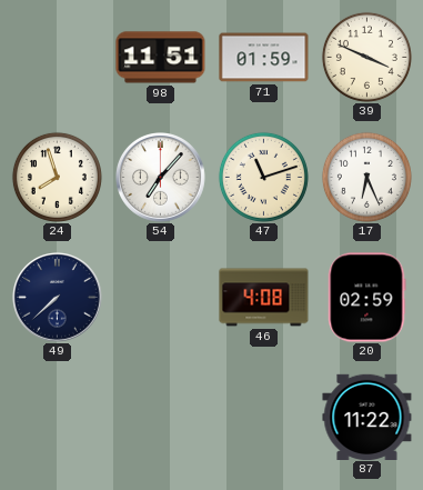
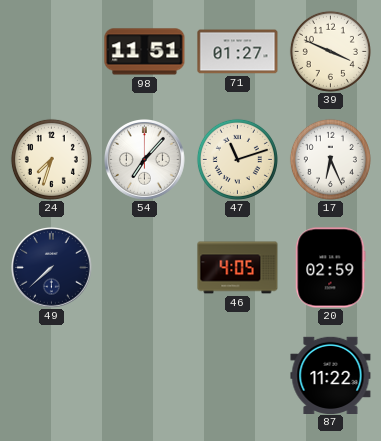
71: 01:59 -> 01:27 (238, 52)
24: 7:57 -> 7:33 (51, 159)
46: 4:08 -> 4:05 (238, 268)
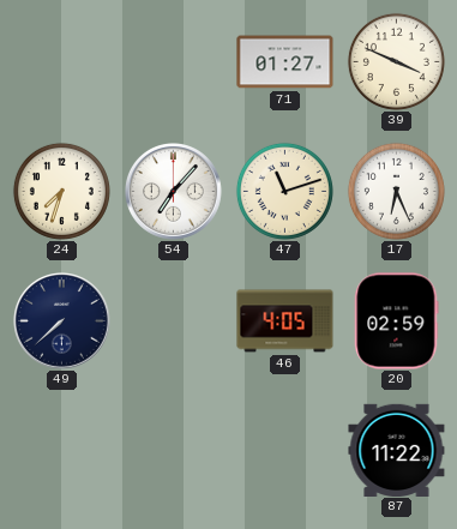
98: 11:51 -> none (145, 52)
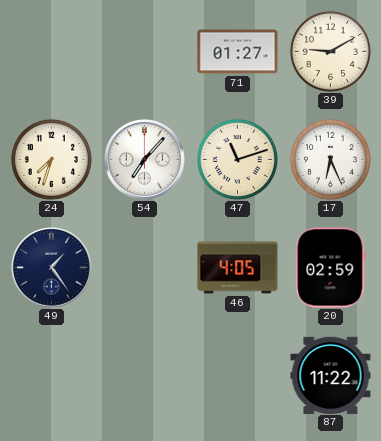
39: 3:49 -> 9:10 (330, 51)
49: 7:38 -> 1:24 (52, 268)
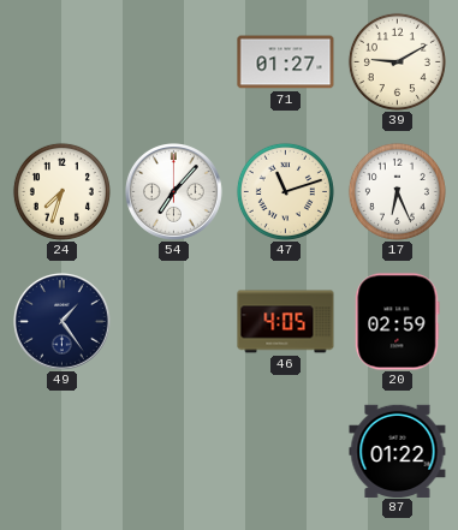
87: 11:22 -> 01:22 (398, 451)
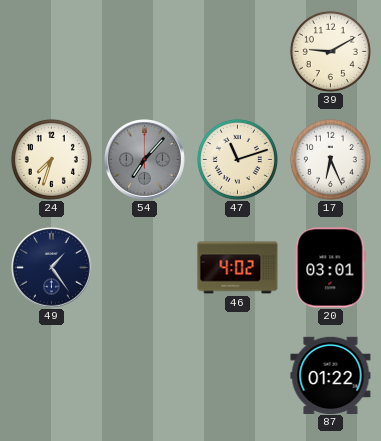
71: 01:27 -> none (286, 62)
54 dial: white -> grey (145, 160)
46: 4:05 -> 4:02 (238, 268)
20: 02:59 -> 03:01 (331, 268)
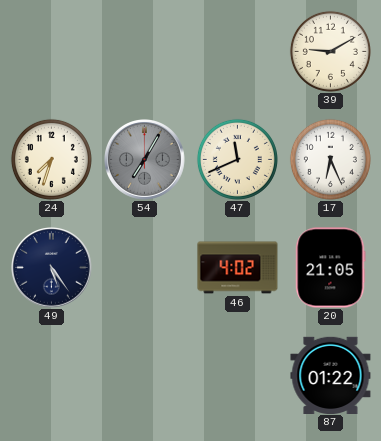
54: 7:07 -> 7:05 (145, 160)
47: 11:12 -> 11:41 (237, 159)
49: 1:24 -> 5:24 (52, 268)
20: 03:01 -> 21:05 (331, 268)
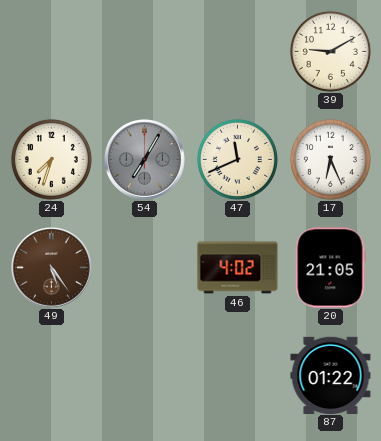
49 dial: navy -> brown (52, 268)
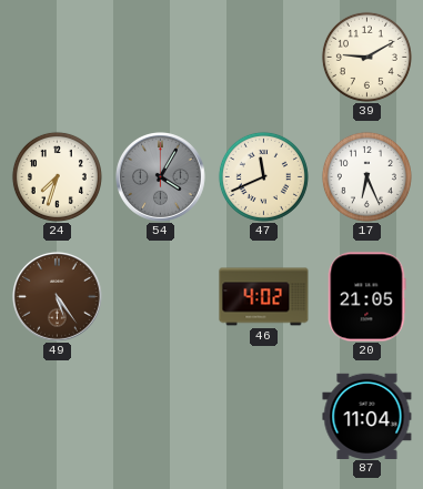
54: 7:05 -> 4:05 (161, 177)
87: 01:22 -> 11:04 (367, 416)
